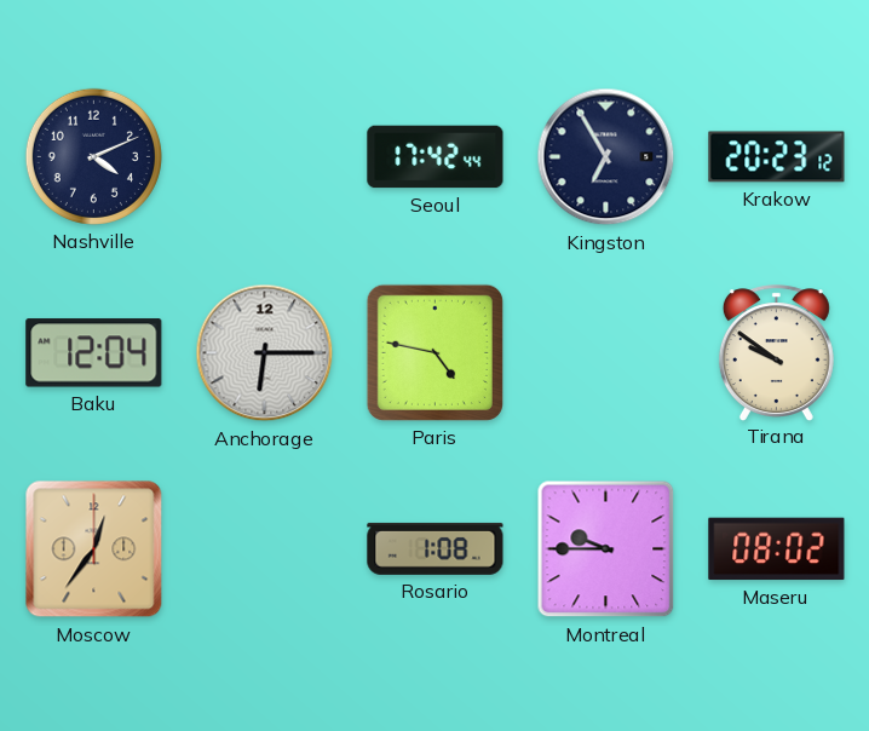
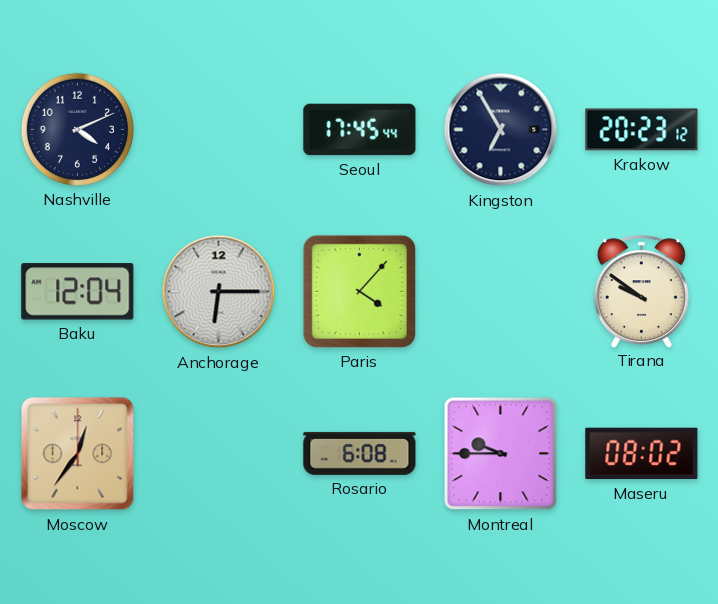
Seoul: 17:42 -> 17:45 (360, 130)
Paris: 4:47 -> 4:07 (359, 291)
Rosario: 1:08 -> 6:08 (360, 453)
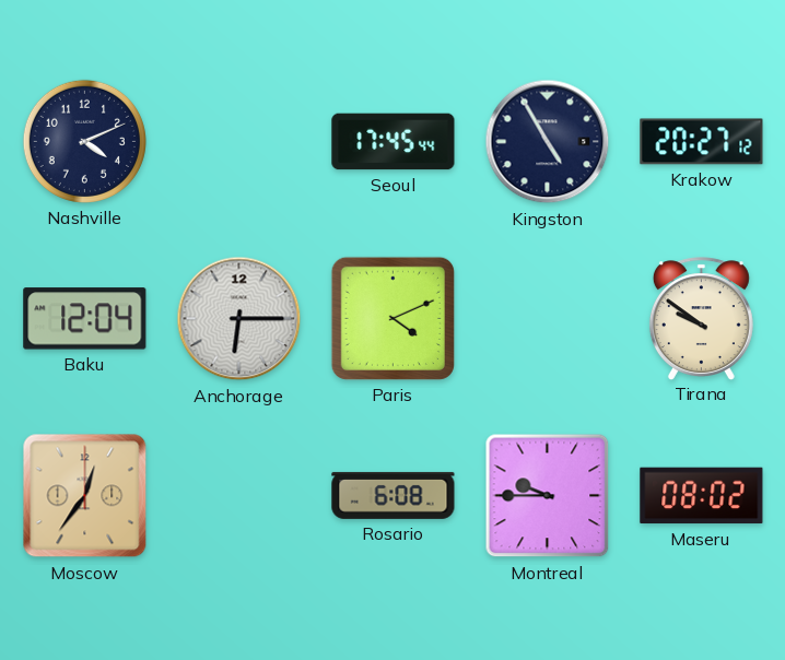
Kingston: 6:55 -> 4:55 (548, 142)
Krakow: 20:23 -> 20:27 (702, 142)
Paris: 4:07 -> 4:11 (392, 318)
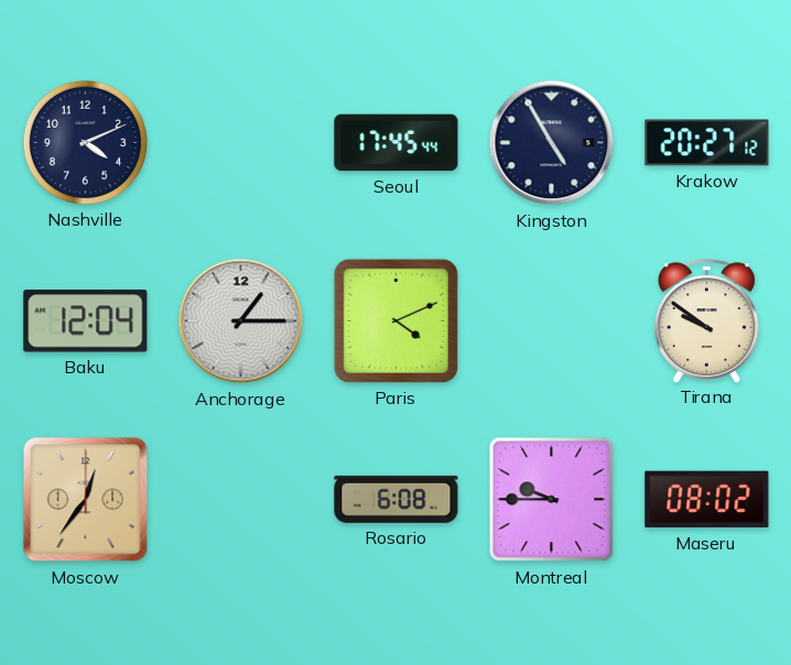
Anchorage: 6:15 -> 1:15 (241, 321)
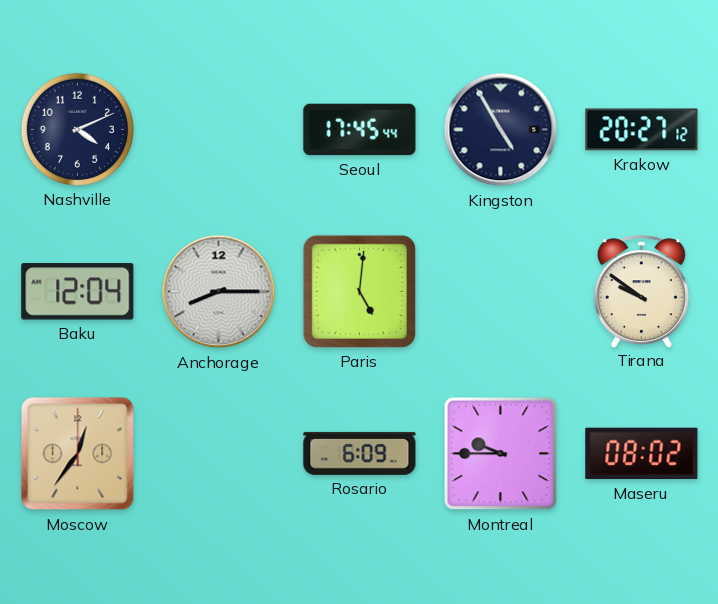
Anchorage: 1:15 -> 8:15 (219, 292)
Paris: 4:11 -> 5:01 (359, 291)
Rosario: 6:08 -> 6:09 (360, 453)
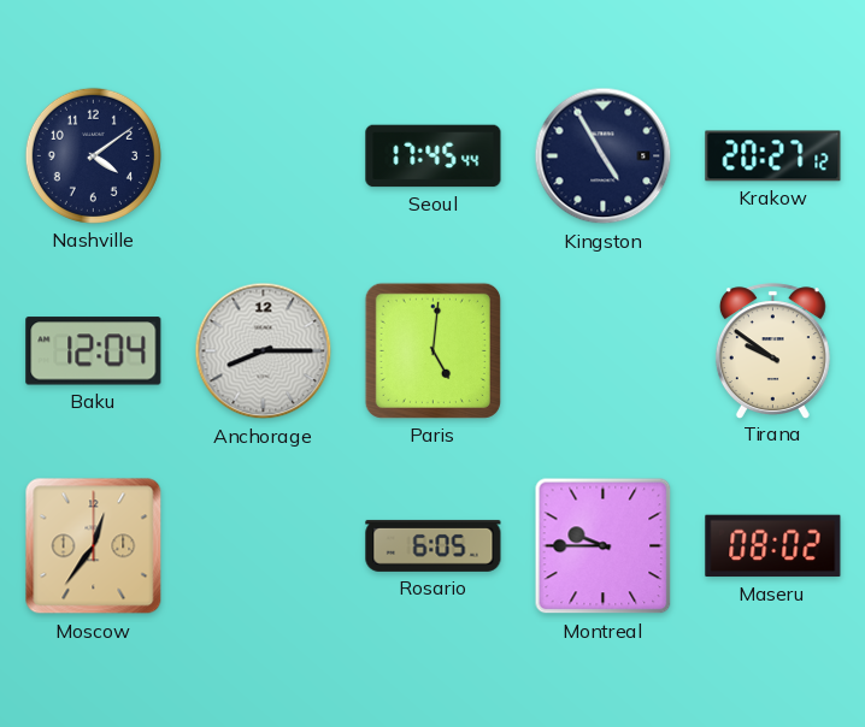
Nashville: 4:11 -> 4:09 (93, 155)
Rosario: 6:09 -> 6:05 (434, 545)
